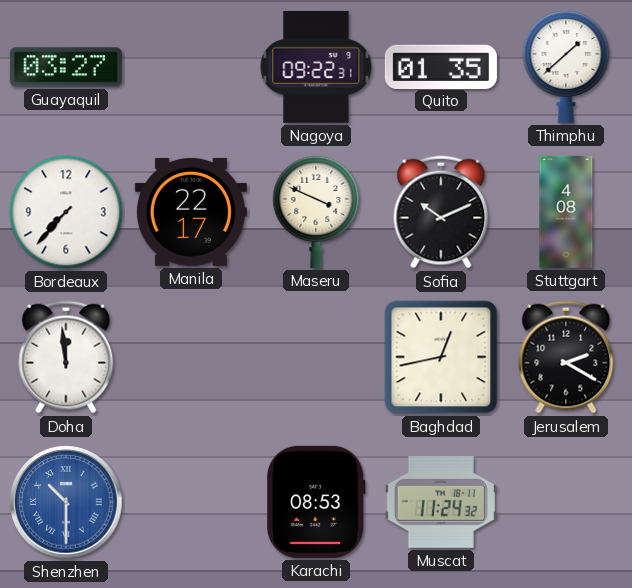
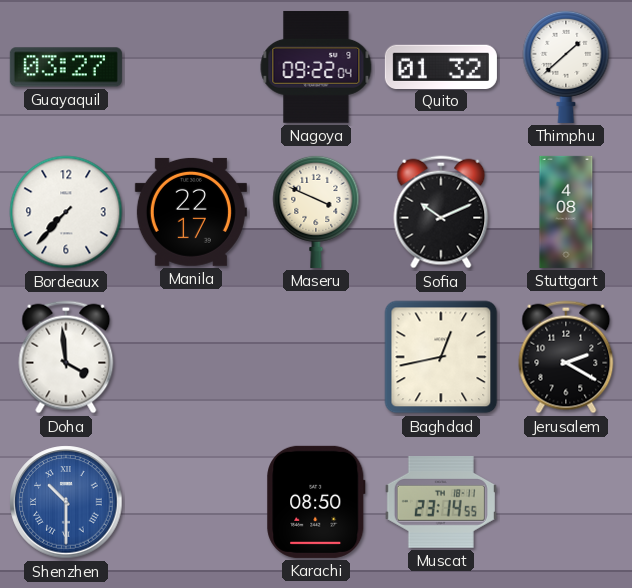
Nagoya: 09:22:31 -> 09:22:04 (316, 67)
Quito: 01:35 -> 01:32 (441, 66)
Doha: 11:59 -> 3:59 (66, 357)
Karachi: 08:53 -> 08:50 (316, 502)
Muscat: 11:24 -> 23:14 (441, 503)
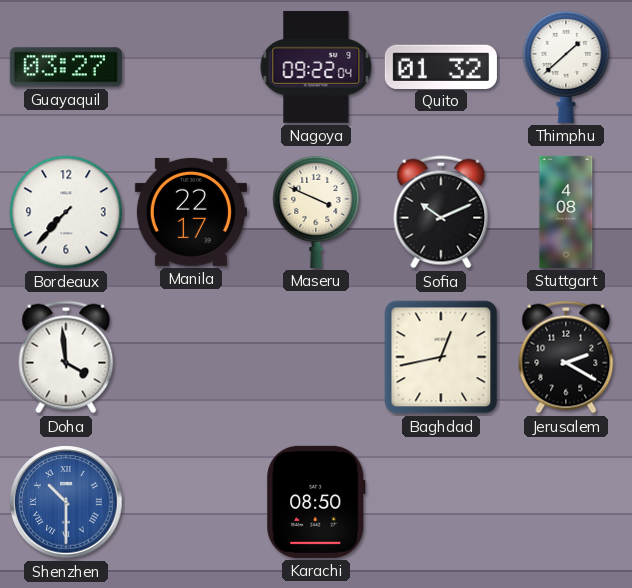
Muscat: 23:14 -> none (441, 503)
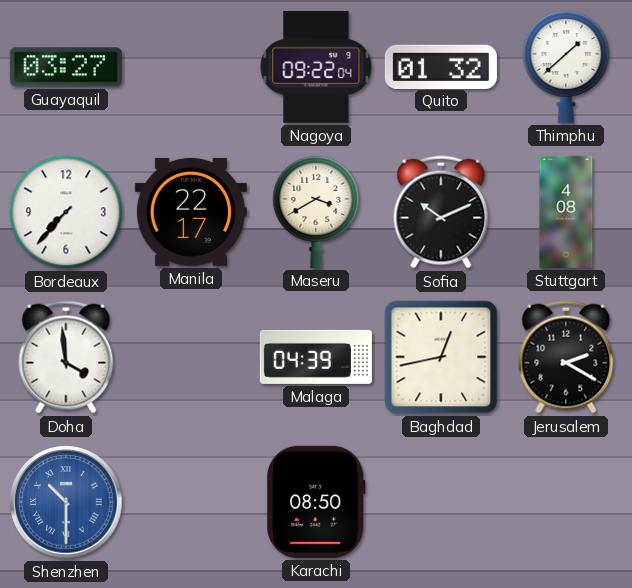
Maseru: 3:49 -> 3:40 (316, 211)
Malaga: none -> 04:39 (316, 357)
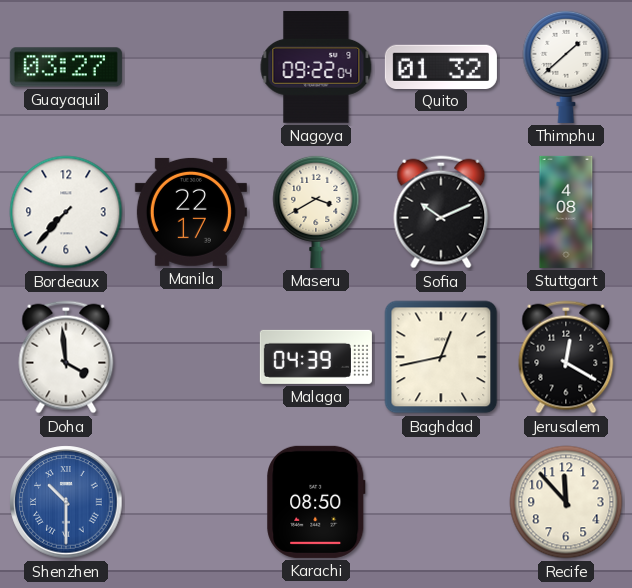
Jerusalem: 2:20 -> 12:20 (566, 357)
Recife: none -> 11:53 (566, 502)
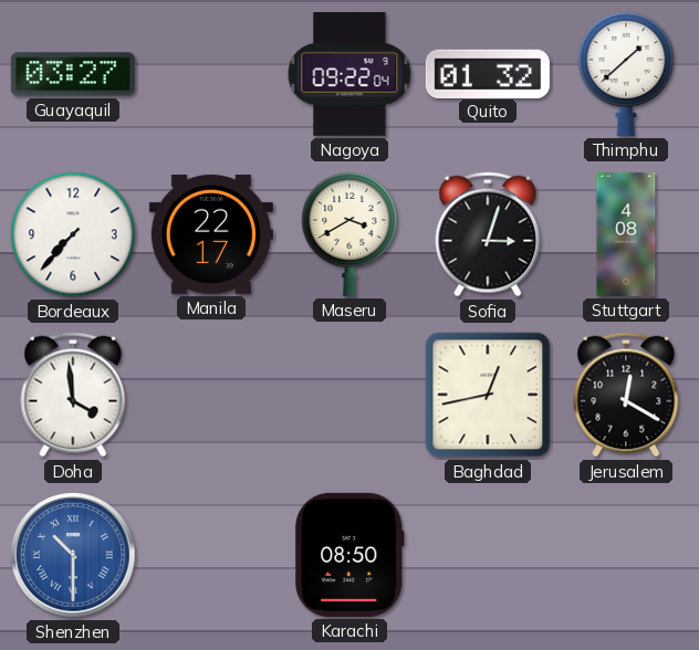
Sofia: 10:11 -> 3:03 (488, 234)
Malaga: 04:39 -> none (316, 357)
Recife: 11:53 -> none (566, 502)
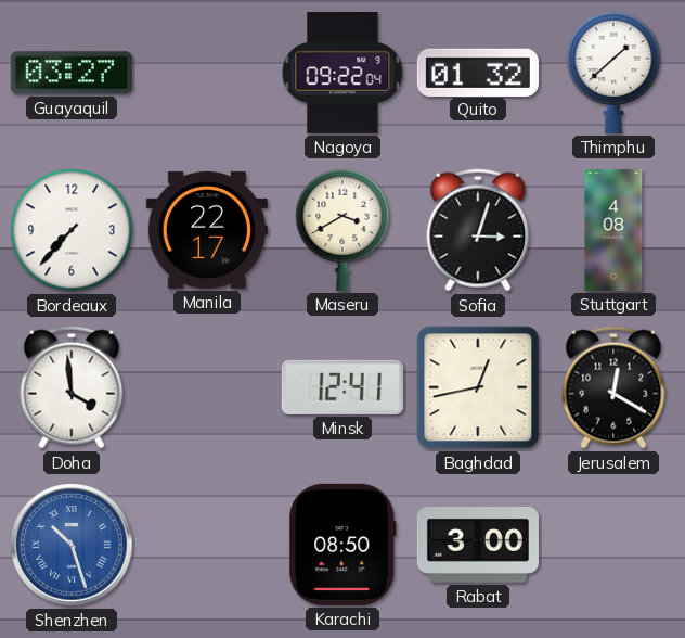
Minsk: none -> 12:41 (342, 387)
Shenzhen: 10:30 -> 10:27 (72, 545)
Rabat: none -> 3:00 (478, 545)
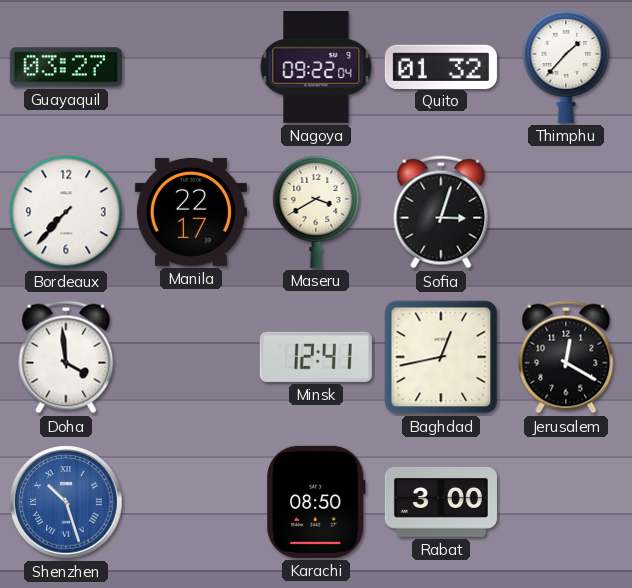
Thimphu: 1:38 -> 1:37 (566, 66)
Stuttgart: 4:08 -> none (613, 230)
